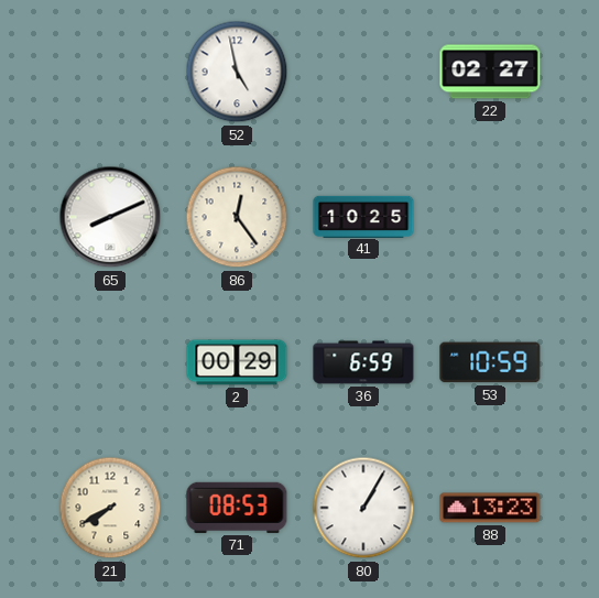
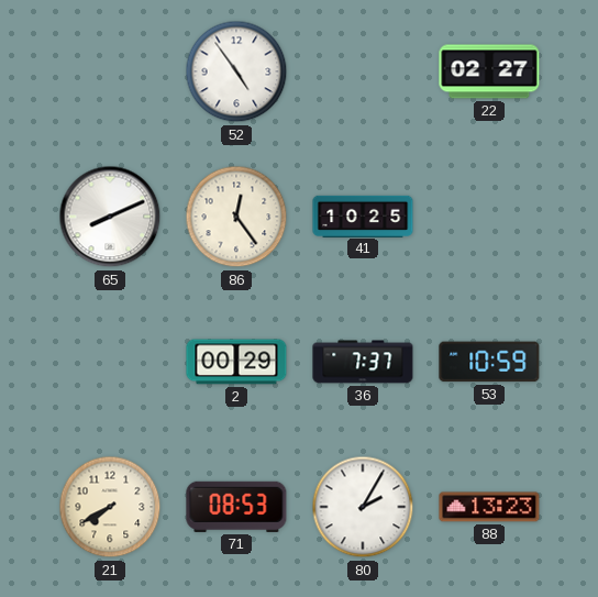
52: 4:58 -> 4:54 (236, 71)
36: 6:59 -> 7:37 (363, 362)
80: 1:05 -> 2:05 (363, 507)
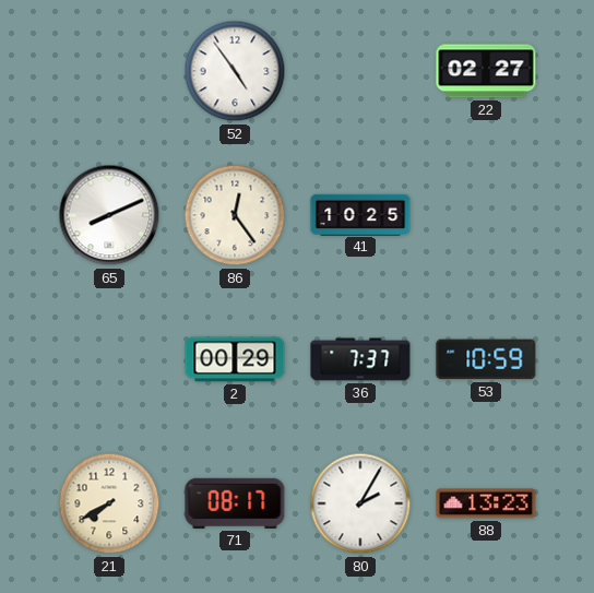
71: 08:53 -> 08:17 (235, 503)
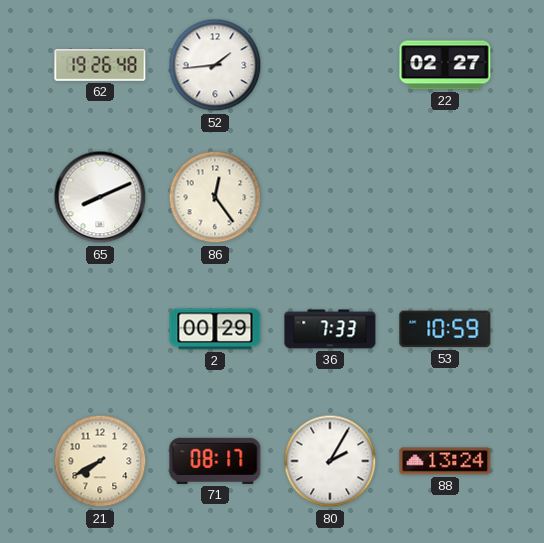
62: none -> 19:26 (100, 66)
52: 4:54 -> 1:44 (215, 65)
41: 10:25 -> none (360, 214)
36: 7:37 -> 7:33 (330, 329)
88: 13:23 -> 13:24 (445, 461)
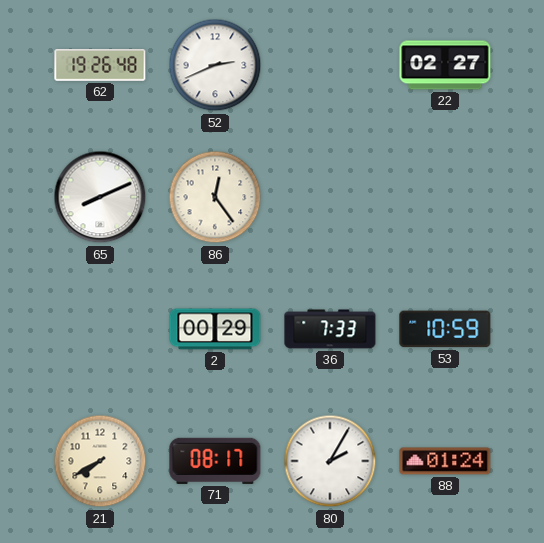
52: 1:44 -> 2:41 (215, 65)
88: 13:24 -> 01:24 (445, 461)
